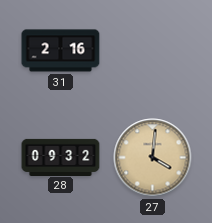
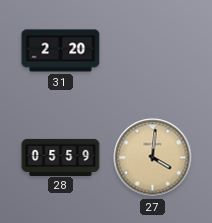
31: 2:16 -> 2:20 (61, 51)
28: 09:32 -> 05:59 (61, 157)
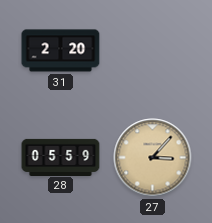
27: 4:01 -> 3:07 (153, 158)
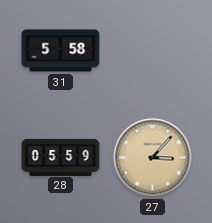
31: 2:20 -> 5:58 (61, 51)
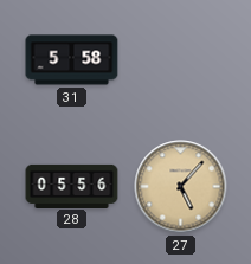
28: 05:59 -> 05:56 (72, 186)
27: 3:07 -> 5:07 (181, 187)
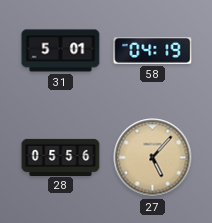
31: 5:58 -> 5:01 (61, 51)
58: none -> 04:19 (153, 51)
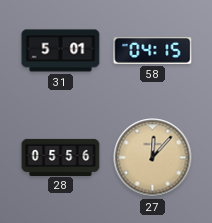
58: 04:19 -> 04:15 (153, 51)
27: 5:07 -> 12:07 (153, 158)
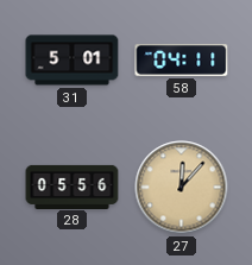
58: 04:15 -> 04:11 (182, 61)
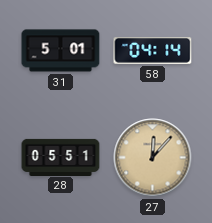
58: 04:11 -> 04:14 (153, 51)
28: 05:56 -> 05:51 (61, 157)
